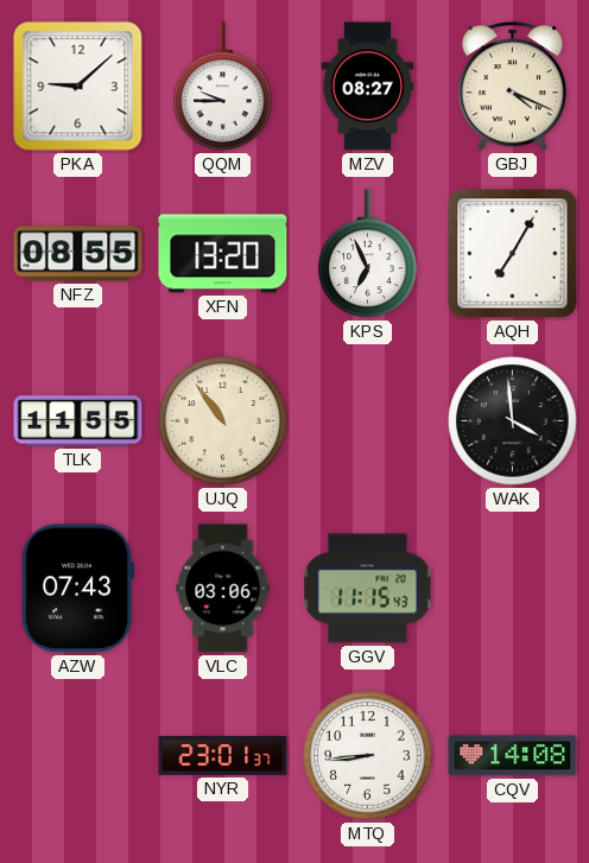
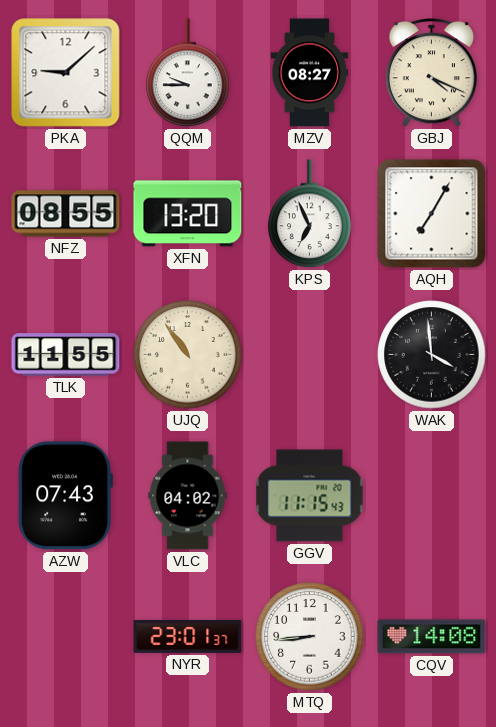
VLC: 03:06 -> 04:02 (188, 496)
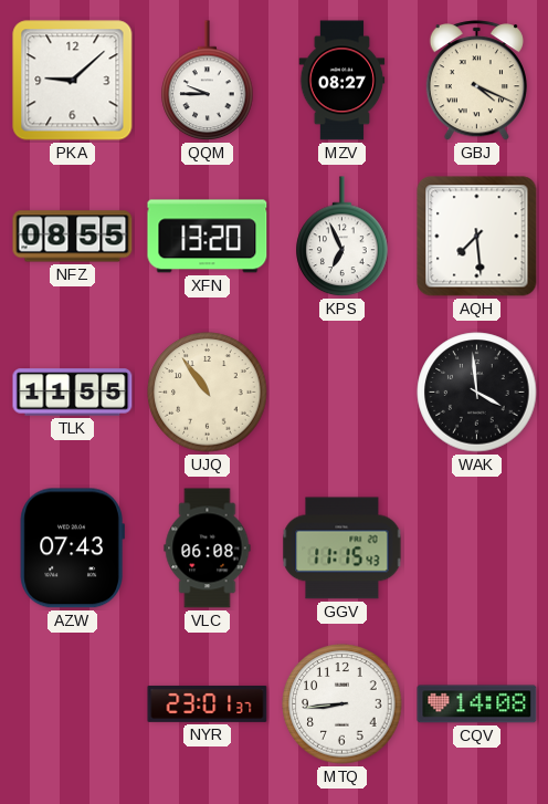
AQH: 7:05 -> 7:29 (477, 237)
VLC: 04:02 -> 06:08 (208, 549)
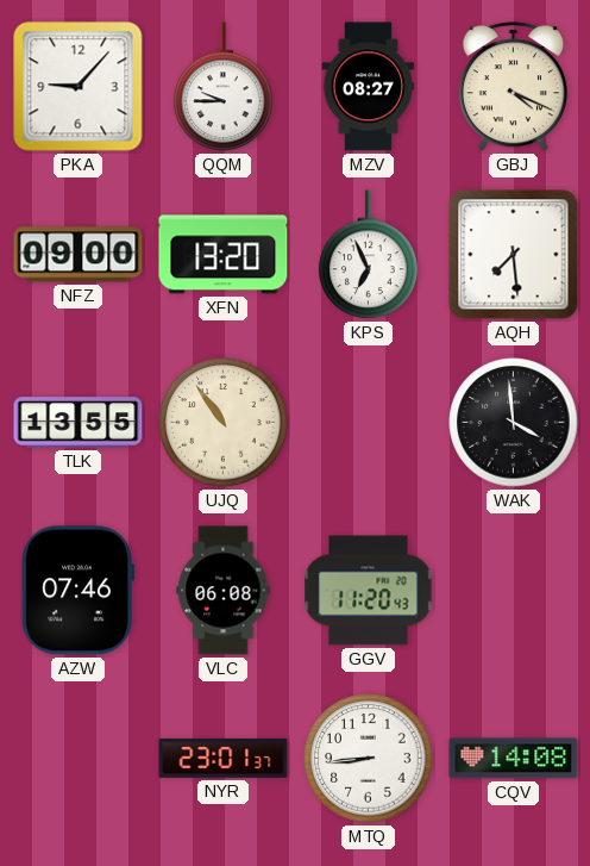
PKA: 9:08 -> 9:07 (79, 87)
NFZ: 08:55 -> 09:00 (79, 255)
TLK: 11:55 -> 13:55 (79, 423)
AZW: 07:43 -> 07:46 (77, 591)
GGV: 11:15 -> 11:20 (369, 591)
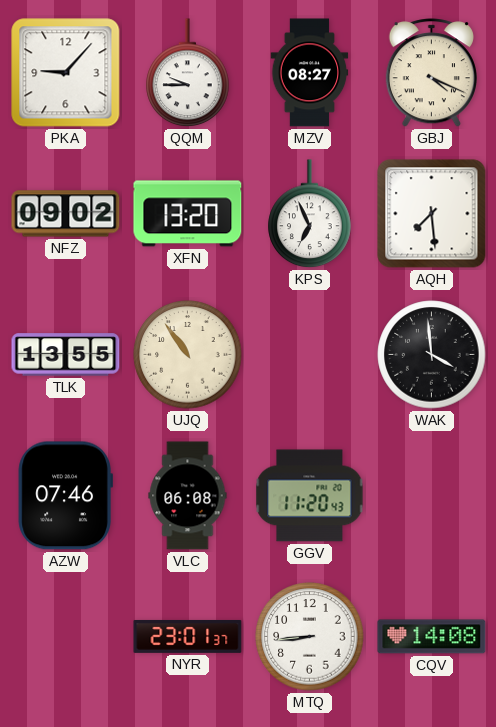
NFZ: 09:00 -> 09:02 (66, 214)
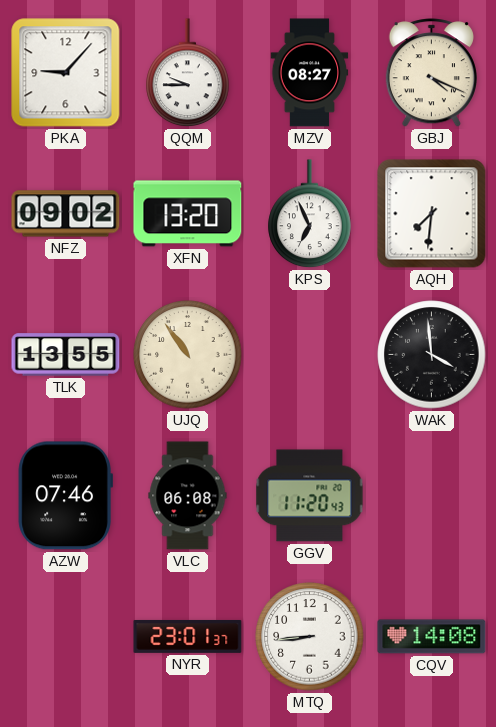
AQH: 7:29 -> 7:31 (432, 214)
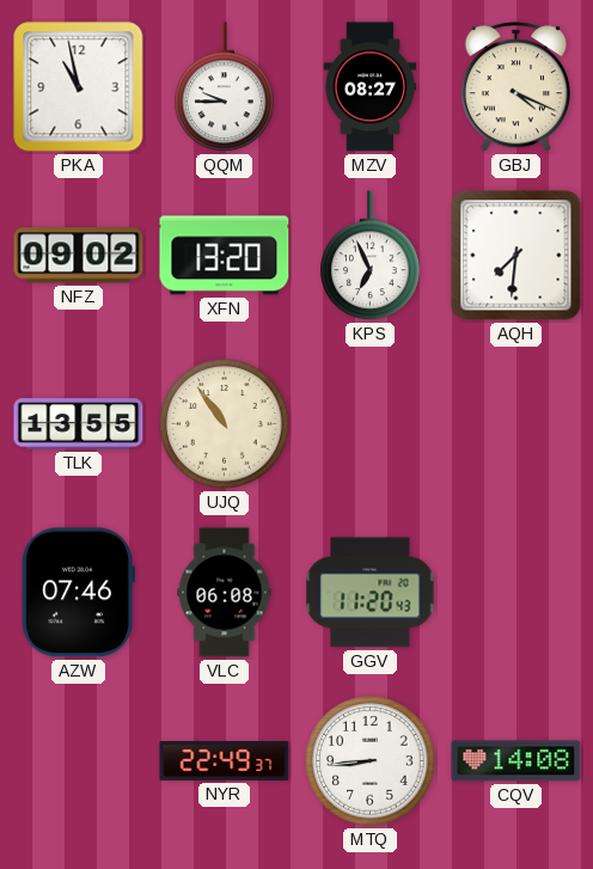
PKA: 9:07 -> 10:58 (79, 87)
WAK: 3:59 -> none (432, 355)
NYR: 23:01 -> 22:49 (225, 760)
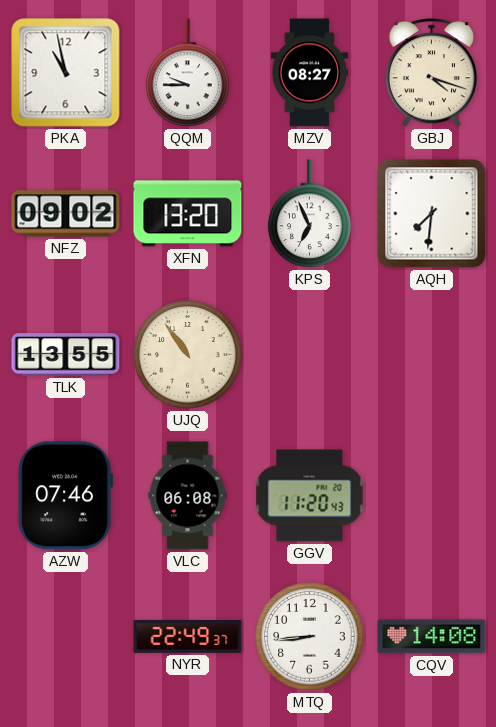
GBJ: 4:19 -> 4:18 (431, 73)
